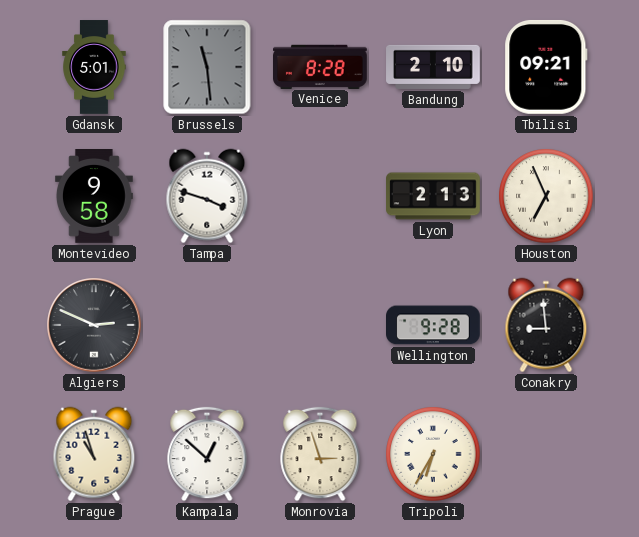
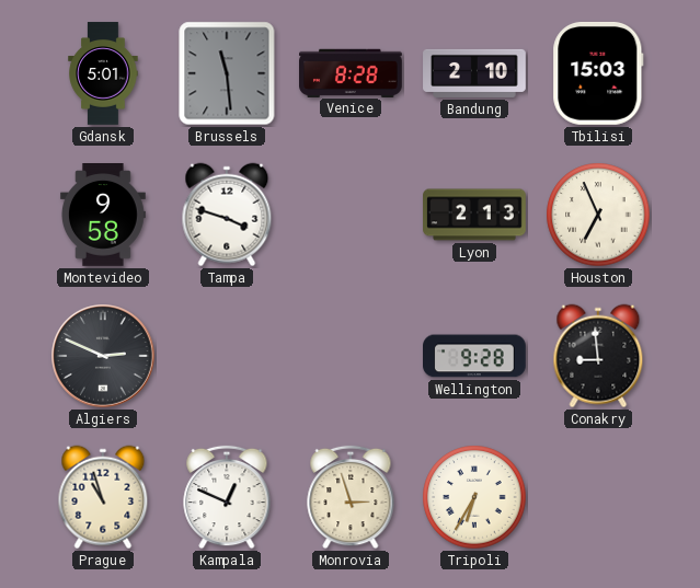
Tbilisi: 09:21 -> 15:03 (598, 73)
Kampala: 12:52 -> 12:49 (227, 497)
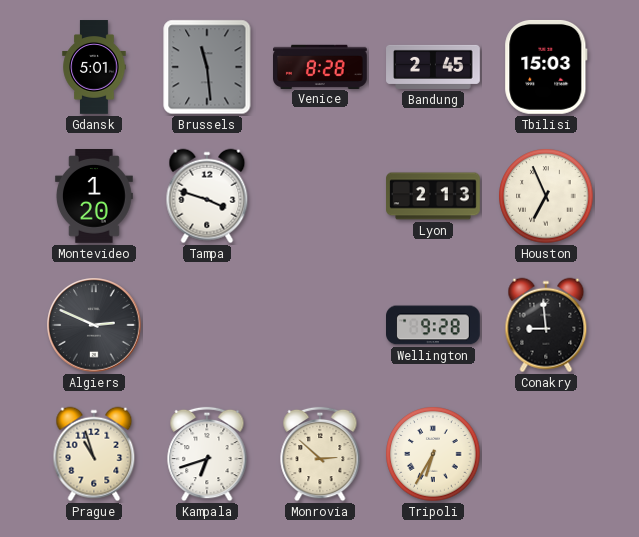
Bandung: 2:10 -> 2:45 (433, 67)
Montevideo: 9:58 -> 1:20 (94, 197)
Kampala: 12:49 -> 6:42 (207, 454)
Monrovia: 2:57 -> 2:52 (320, 454)
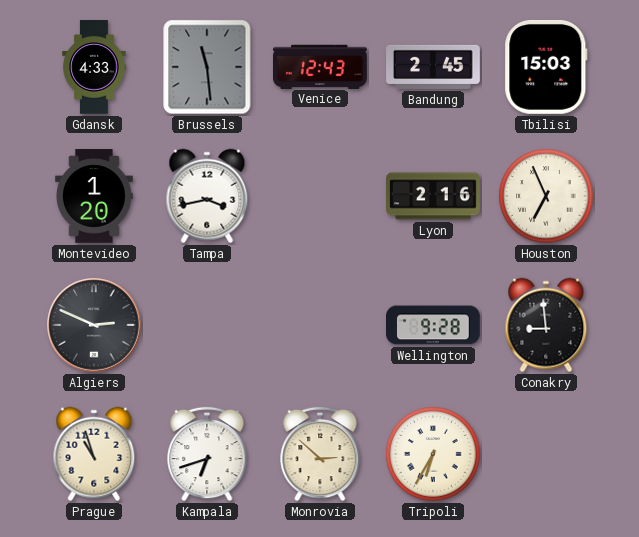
Gdansk: 5:01 -> 4:33 (94, 67)
Venice: 8:28 -> 12:43 (321, 66)
Tampa: 3:48 -> 3:43 (207, 196)
Lyon: 2:13 -> 2:16 (433, 196)
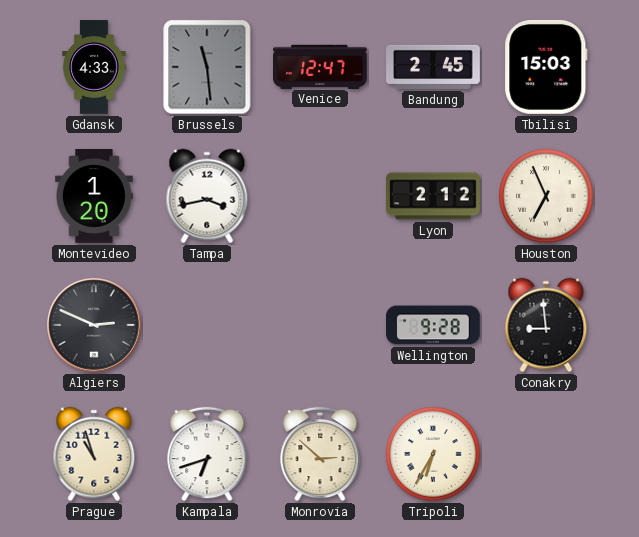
Venice: 12:43 -> 12:47 (321, 66)
Lyon: 2:16 -> 2:12 (433, 196)
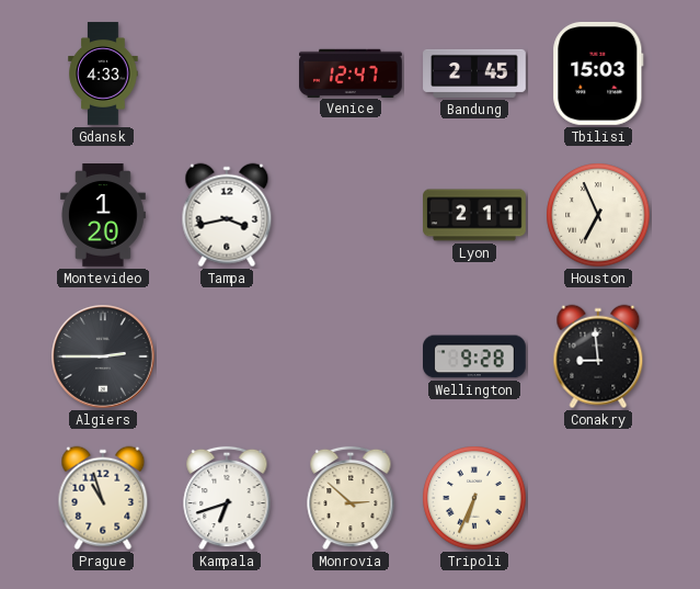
Brussels: 11:29 -> none (207, 67)
Lyon: 2:12 -> 2:11 (474, 215)
Algiers: 2:49 -> 2:45 (103, 356)
Tripoli: 6:35 -> 6:34 (474, 498)
